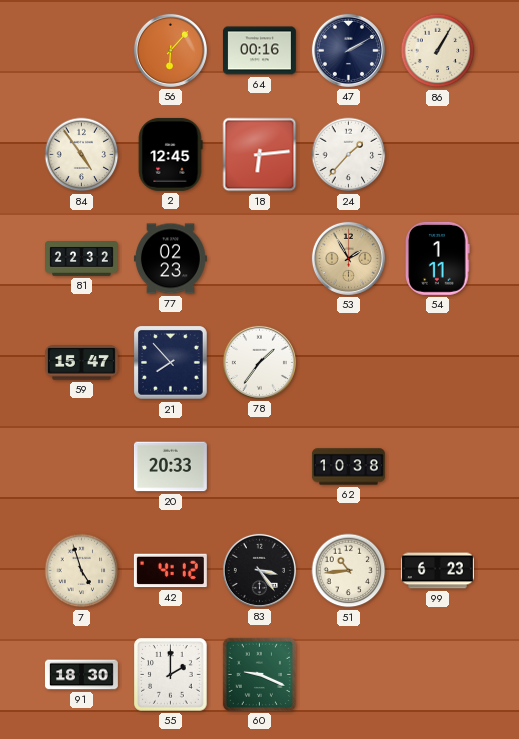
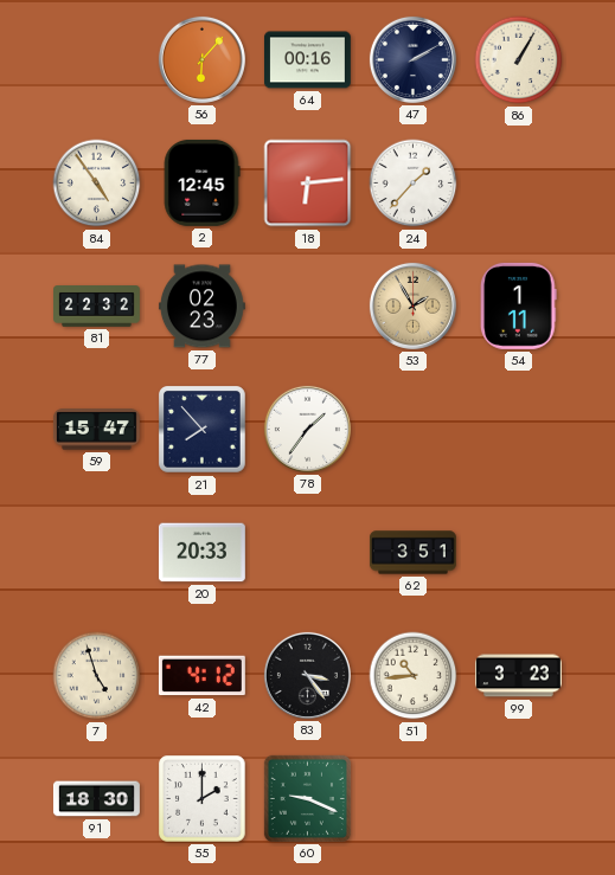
62: 10:38 -> 3:51 (414, 553)
99: 6:23 -> 3:23 (519, 676)
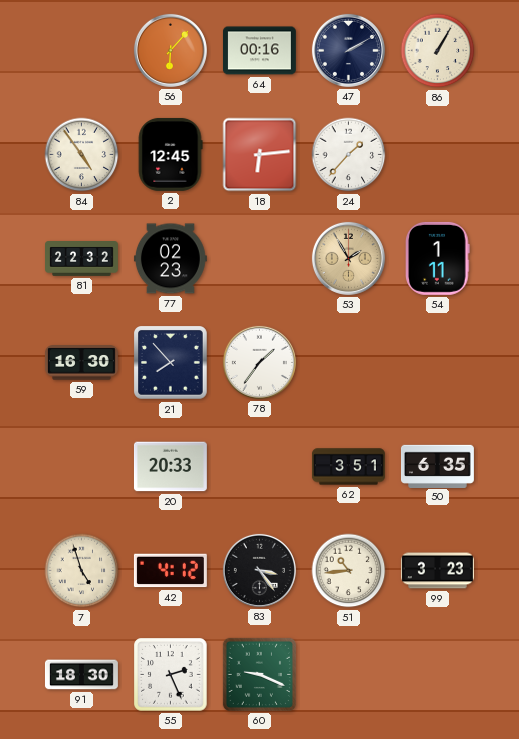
59: 15:47 -> 16:30 (81, 363)
50: none -> 6:35 (437, 466)
55: 2:00 -> 2:26 (171, 675)
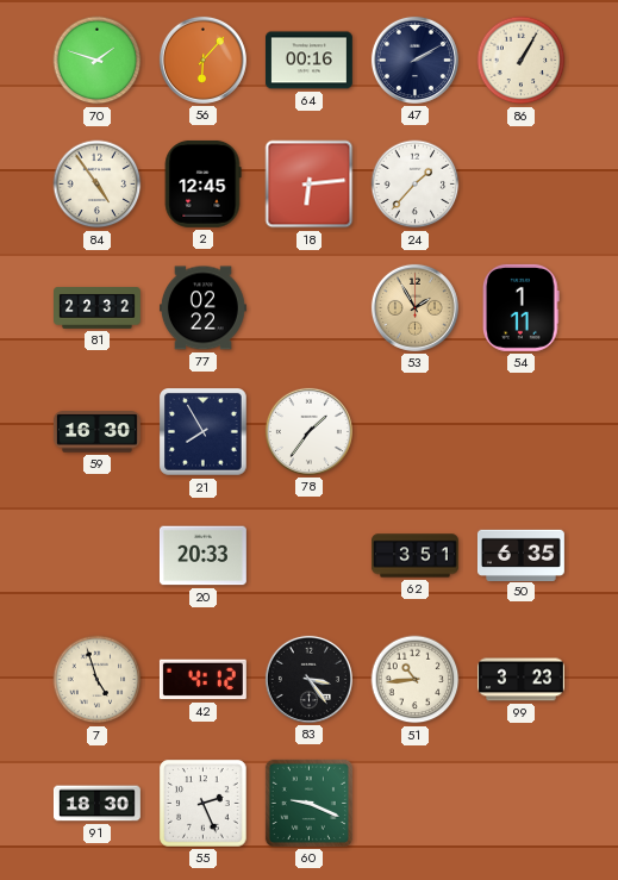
70: none -> 1:48 (98, 61)
77: 02:23 -> 02:22 (202, 308)
21: 7:53 -> 7:55 (204, 432)
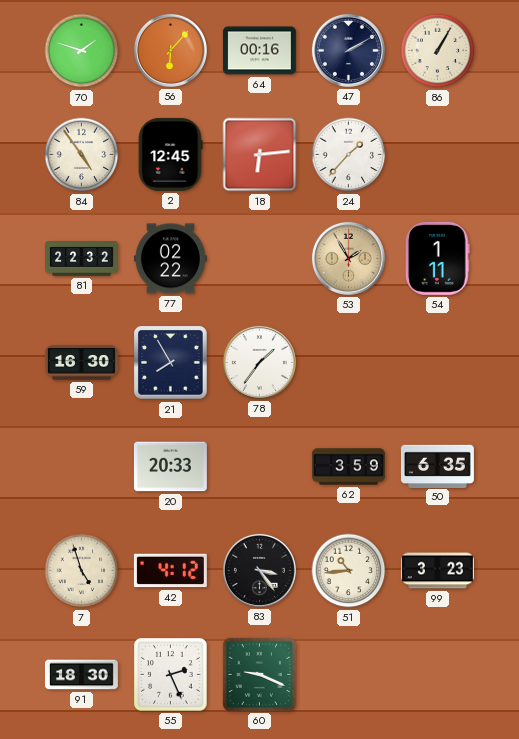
62: 3:51 -> 3:59 (349, 467)
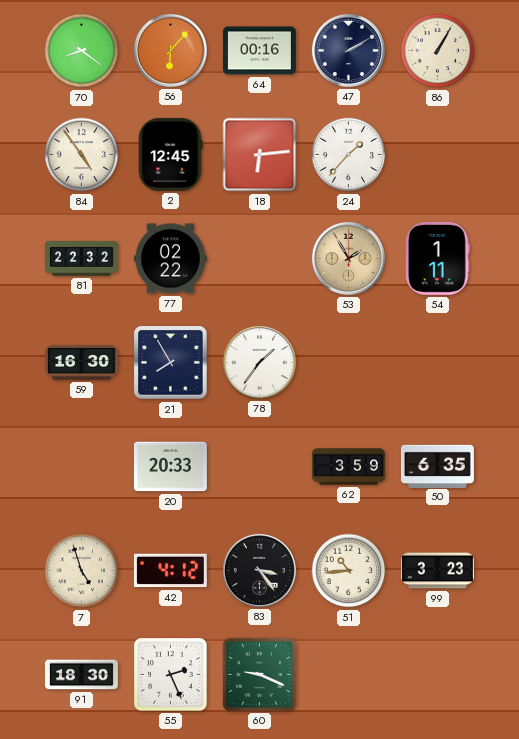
70: 1:48 -> 8:21 (82, 51)
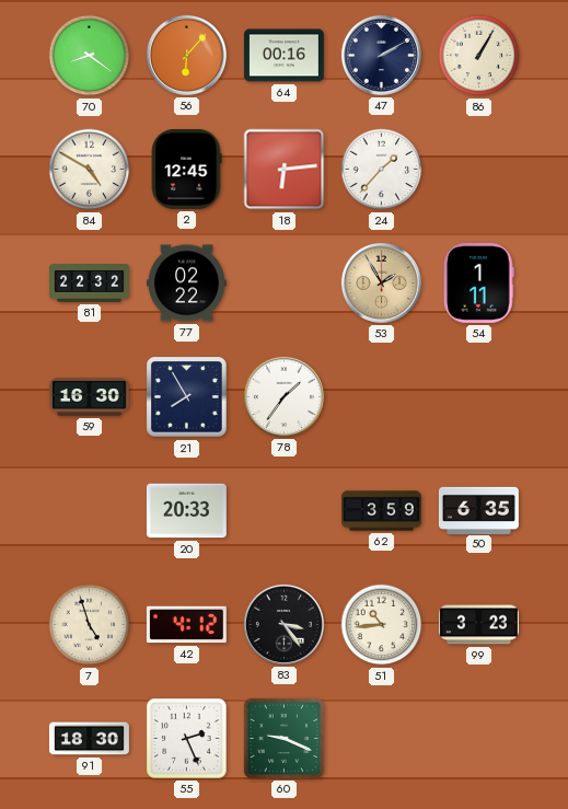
84: 4:54 -> 4:50 (90, 170)
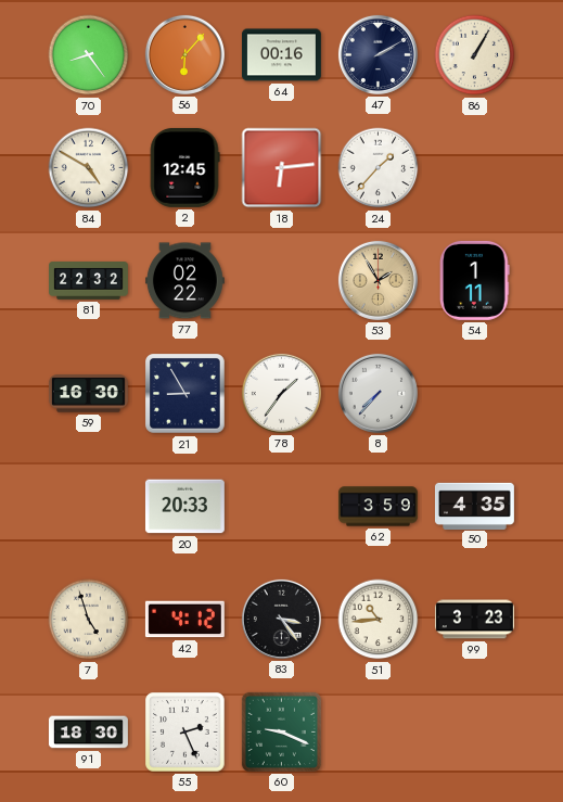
70: 8:21 -> 8:24 (89, 55)
21: 7:55 -> 8:55 (185, 394)
8: none -> 7:37 (378, 393)
50: 6:35 -> 4:35 (474, 506)
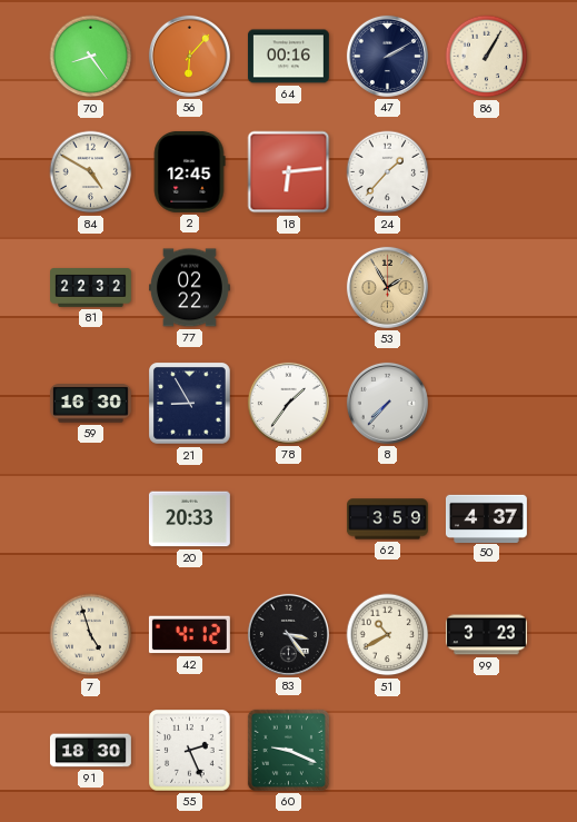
54: 1:11 -> none (475, 280)
50: 4:35 -> 4:37 (486, 518)
51: 10:44 -> 10:40 (388, 635)
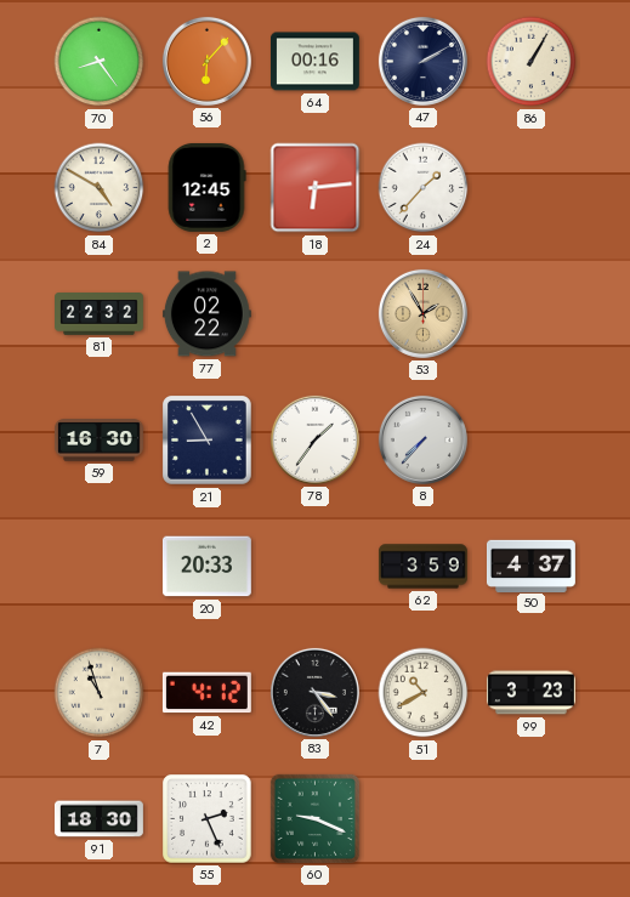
7: 4:57 -> 10:57 (100, 693)
